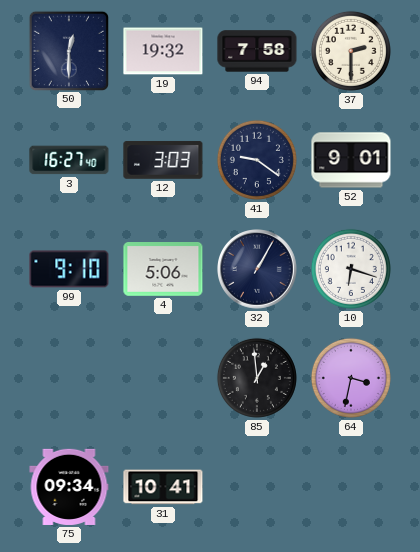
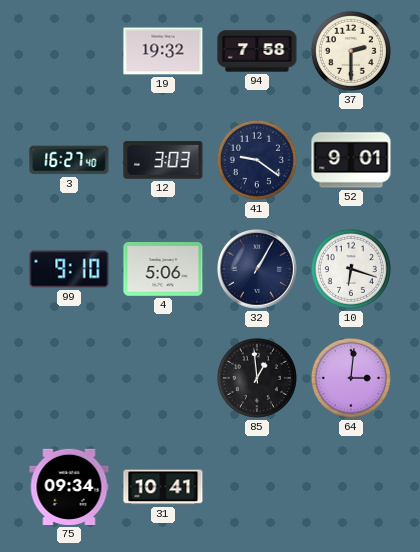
50: 12:30 -> none (68, 50)
64: 3:32 -> 3:01 (351, 378)
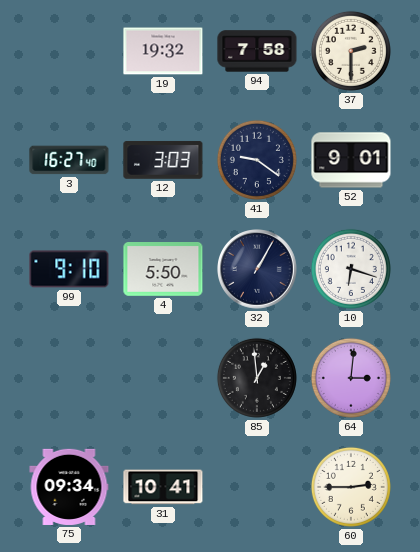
4: 5:06 -> 5:50 (163, 270)
60: none -> 2:45 (351, 487)
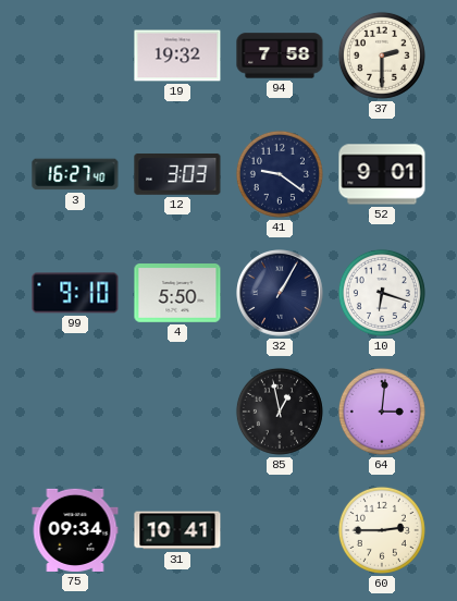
85: 12:59 -> 12:58 (280, 412)
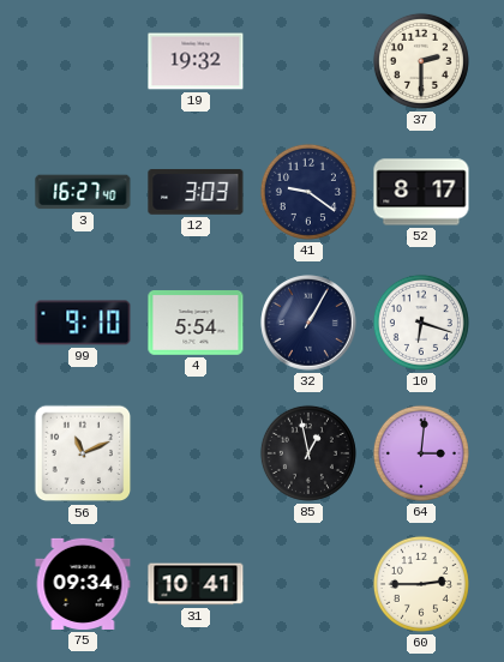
94: 7:58 -> none (280, 56)
52: 9:01 -> 8:17 (421, 192)
4: 5:50 -> 5:54 (196, 324)
56: none -> 11:11 (83, 453)
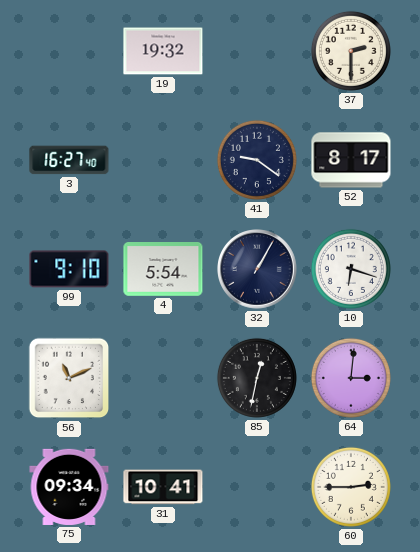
12: 3:03 -> none (196, 192)
85: 12:58 -> 12:32 (257, 378)
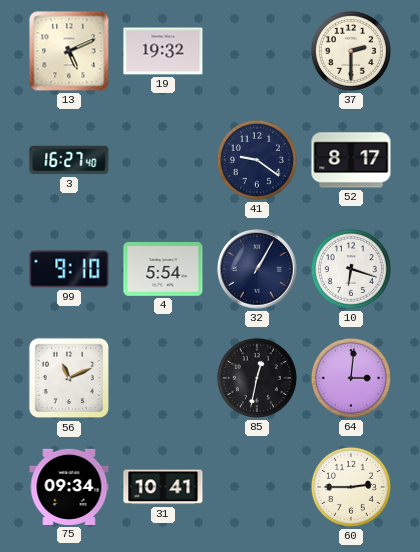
13: none -> 5:11 (69, 51)
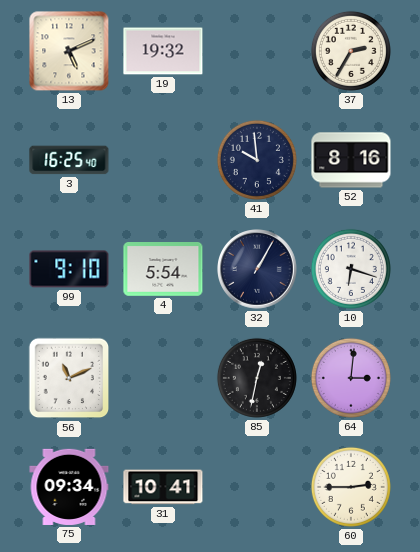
37: 2:30 -> 2:35 (351, 51)
3: 16:27 -> 16:25 (69, 160)
41: 9:21 -> 9:59 (257, 160)
52: 8:17 -> 8:16 (351, 160)
